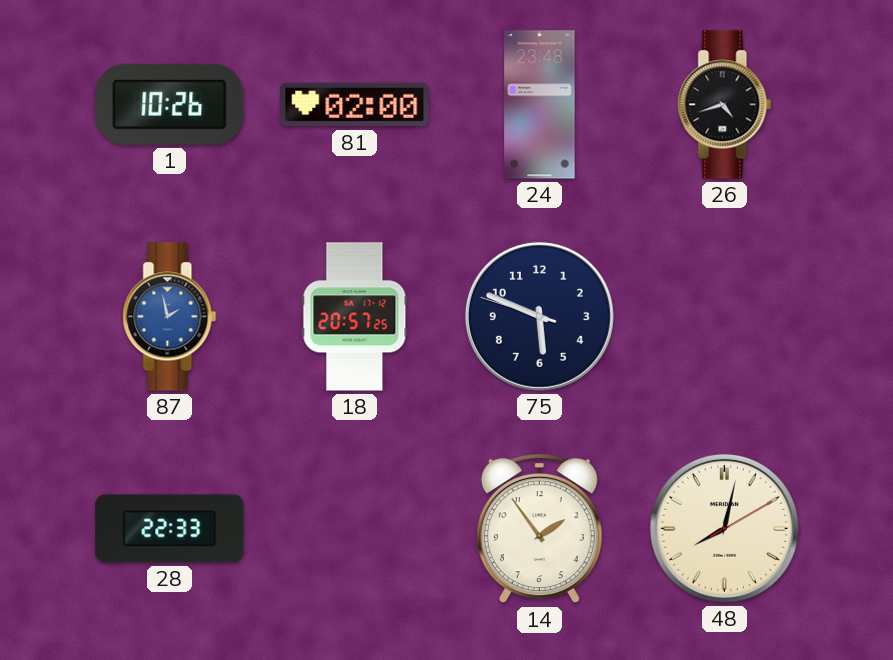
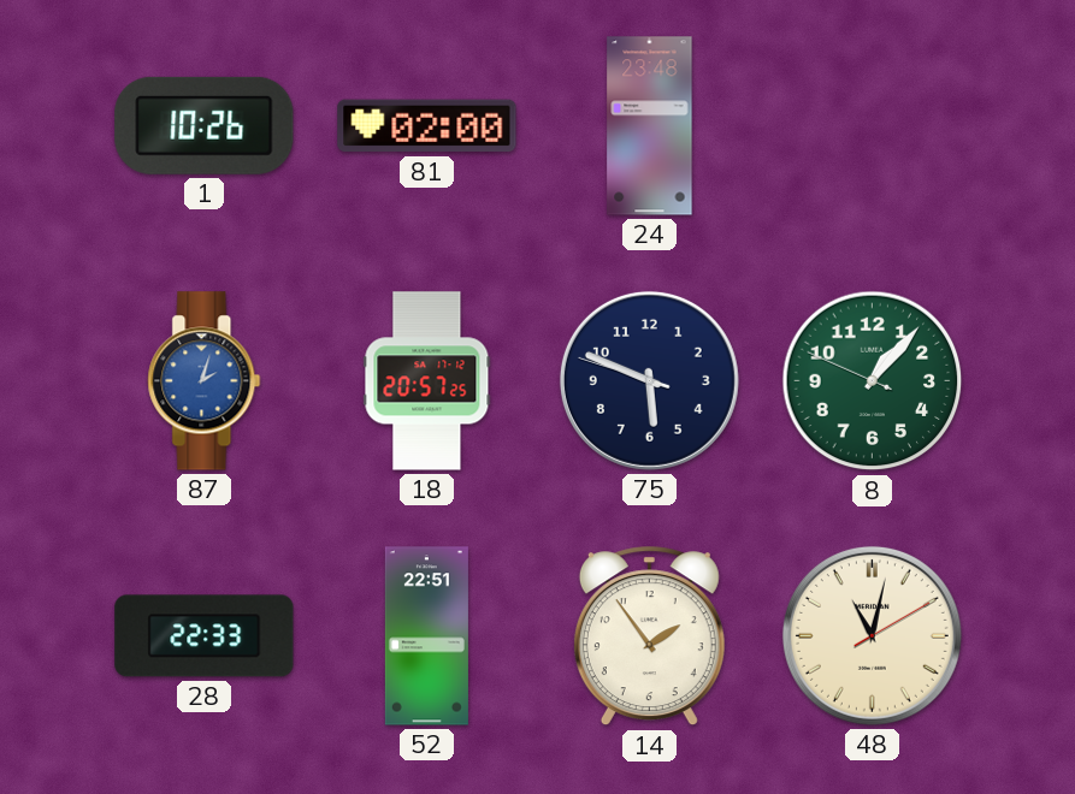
26: 4:42 -> none (725, 105)
87: 1:58 -> 2:03 (205, 381)
8: none -> 1:06 (873, 381)
52: none -> 22:51 (426, 636)
48: 8:02 -> 11:02 (872, 635)
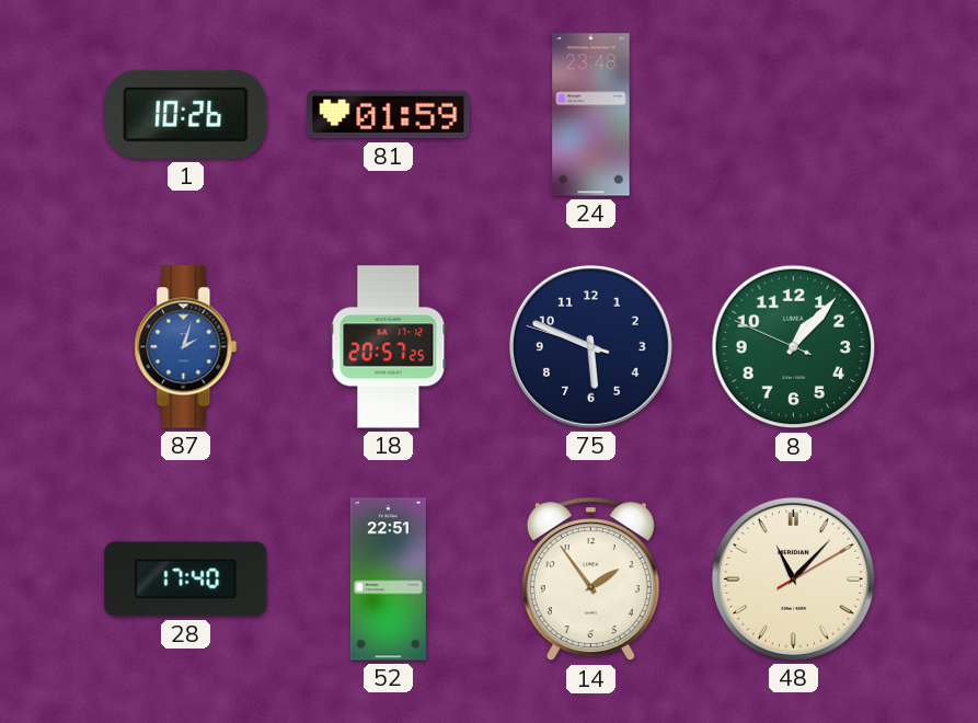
81: 02:00 -> 01:59 (389, 115)
28: 22:33 -> 17:40 (186, 579)
48: 11:02 -> 11:07 (793, 578)
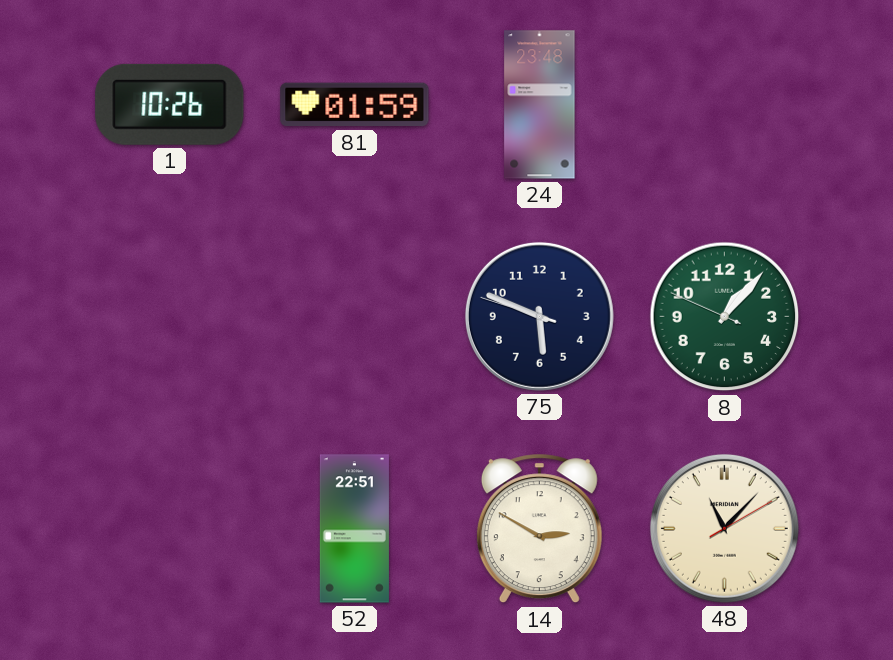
87: 2:03 -> none (186, 347)
18: 20:57 -> none (389, 347)
28: 17:40 -> none (186, 579)
14: 1:54 -> 2:50 (539, 529)
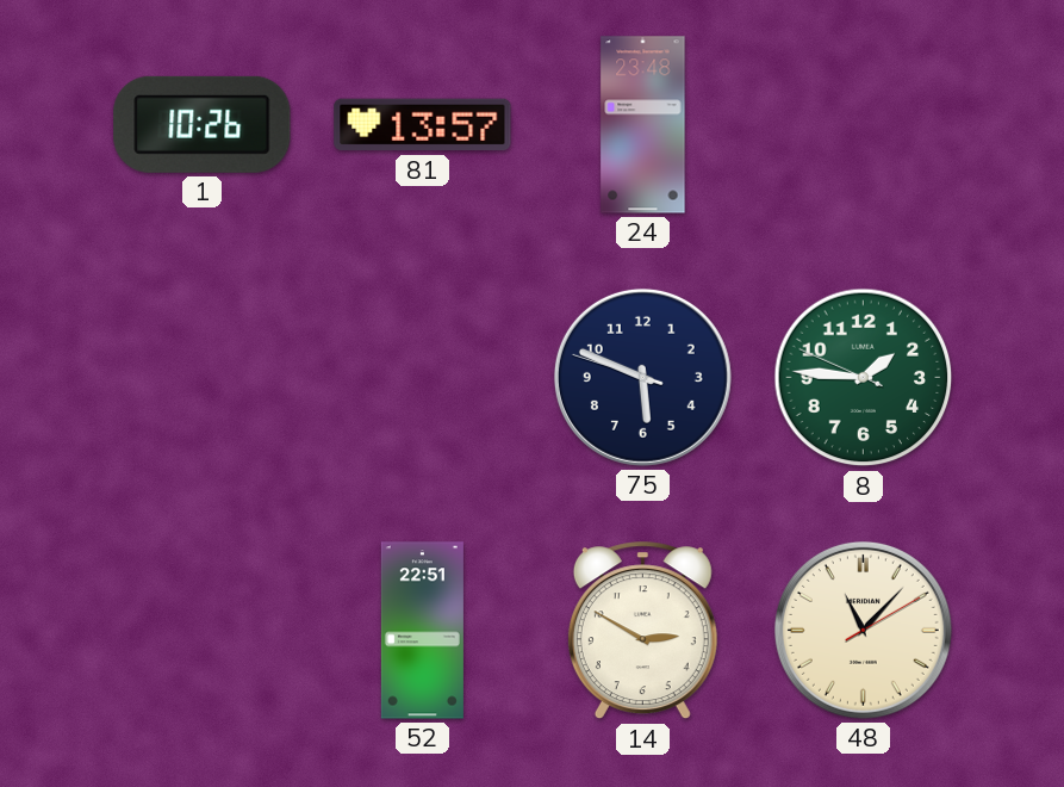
81: 01:59 -> 13:57 (423, 125)
8: 1:06 -> 1:45 (864, 378)
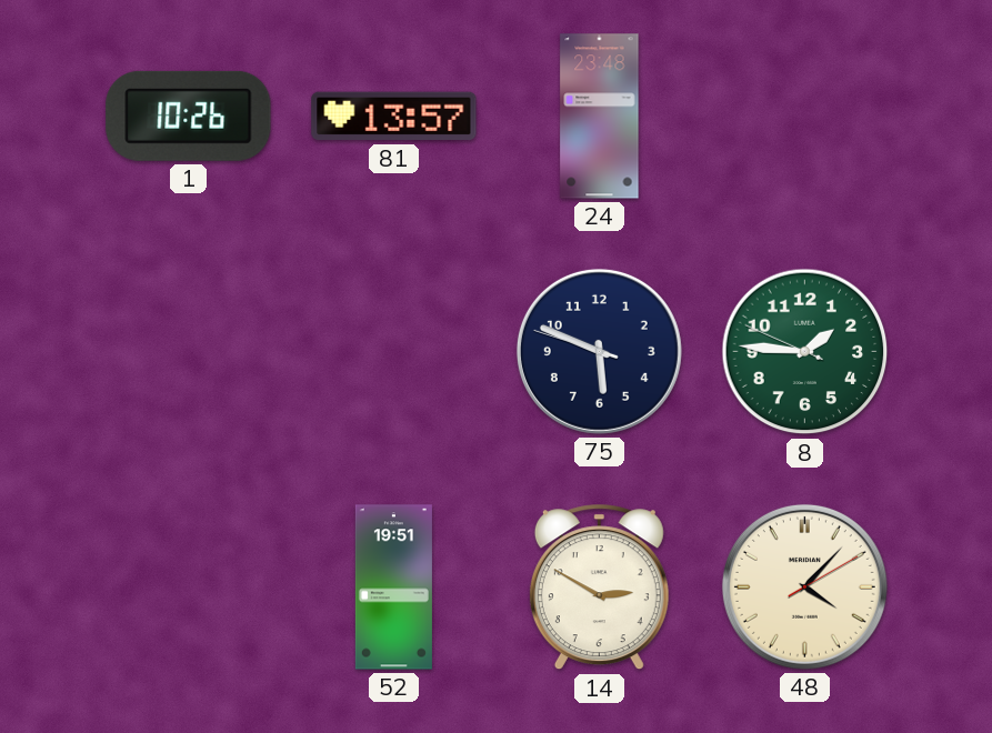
52: 22:51 -> 19:51 (393, 588)
48: 11:07 -> 4:07 (804, 586)
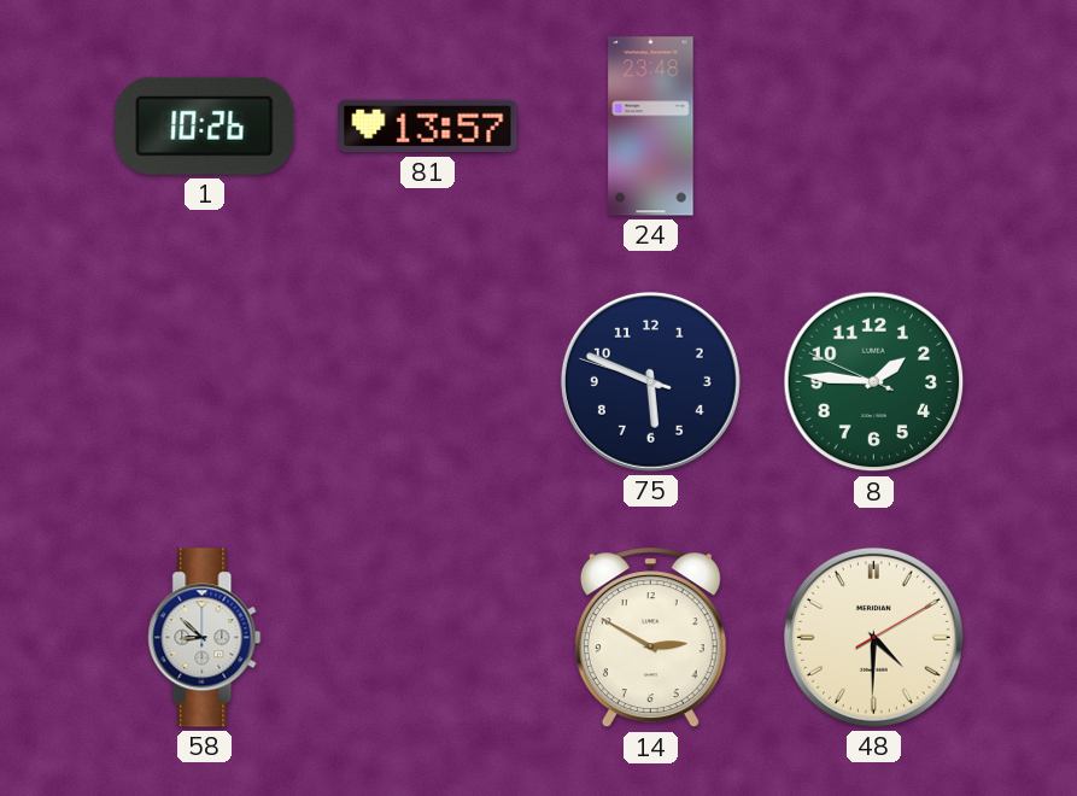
58: none -> 8:52 (205, 638)
52: 19:51 -> none (393, 588)
48: 4:07 -> 4:30 (873, 637)
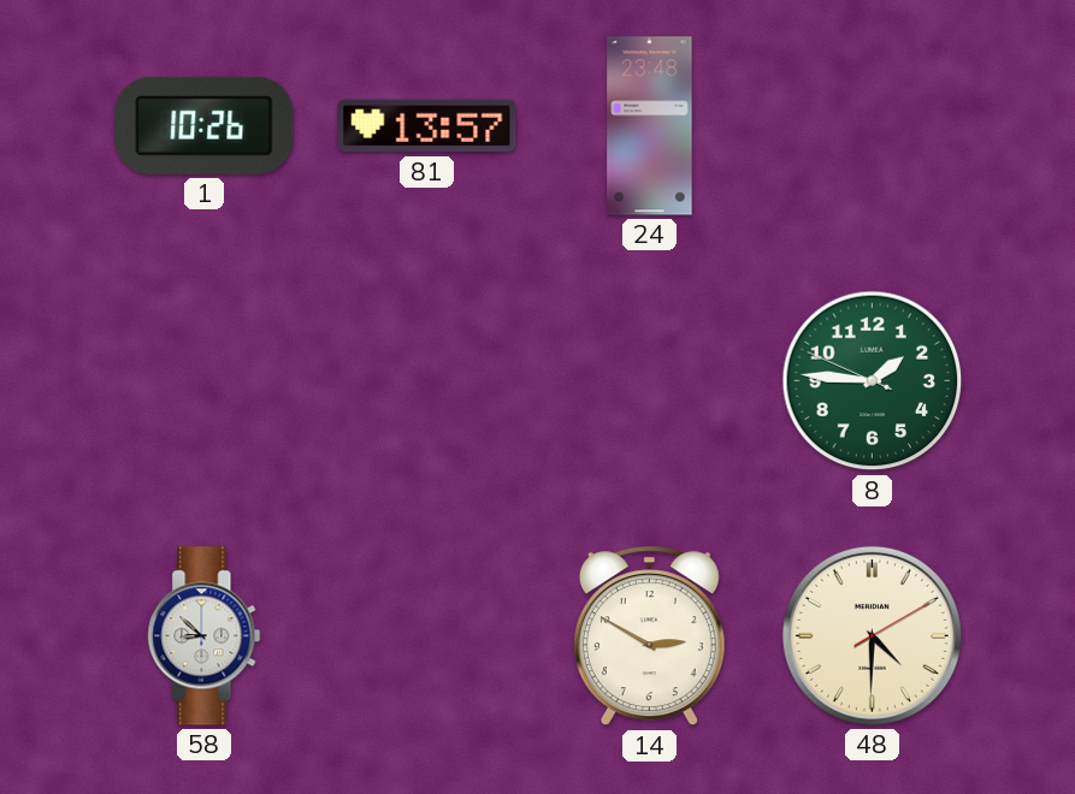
75: 5:48 -> none (650, 381)
